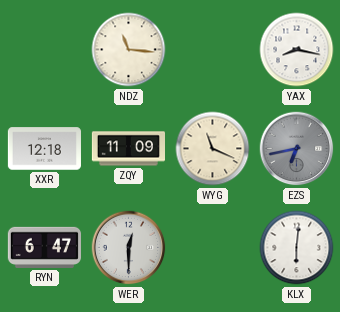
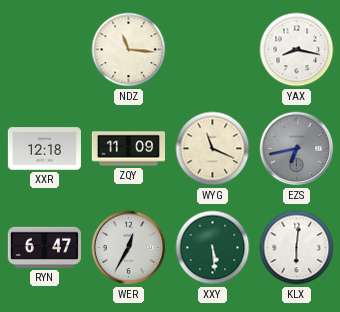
WER: 12:30 -> 12:35 (129, 248)
XXY: none -> 5:29 (213, 248)
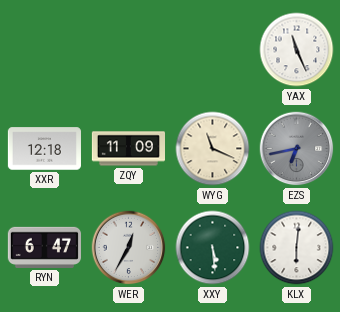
NDZ: 11:16 -> none (129, 50)
YAX: 8:17 -> 11:26 (297, 50)
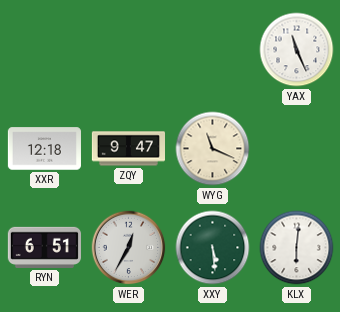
ZQY: 11:09 -> 9:47 (128, 149)
EZS: 6:43 -> none (297, 149)
RYN: 6:47 -> 6:51 (44, 247)
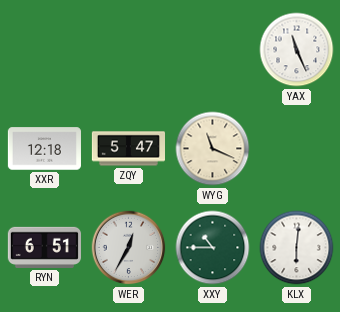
ZQY: 9:47 -> 5:47 (128, 149)
XXY: 5:29 -> 10:45 (213, 248)
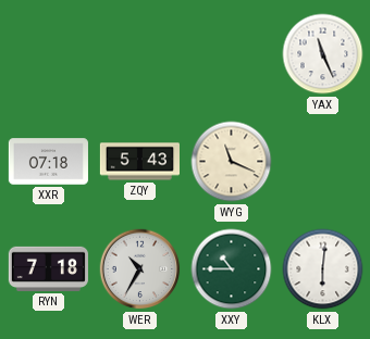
XXR: 12:18 -> 07:18 (48, 162)
ZQY: 5:47 -> 5:43 (139, 162)
RYN: 6:51 -> 7:18 (48, 268)
WER: 12:35 -> 10:35 (140, 269)
